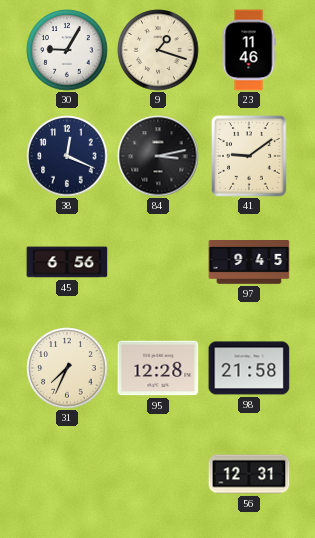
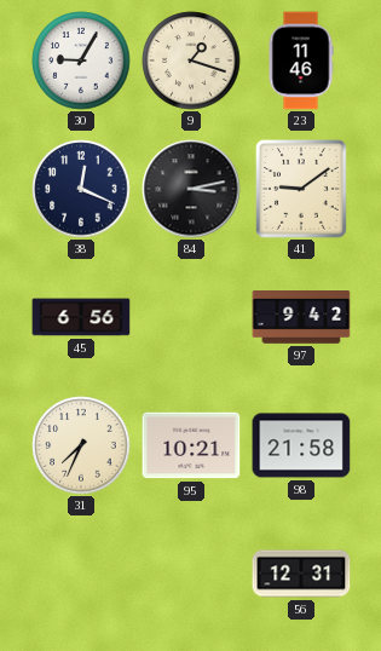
97: 9:45 -> 9:42 (301, 317)
95: 12:28 -> 10:21 (191, 445)
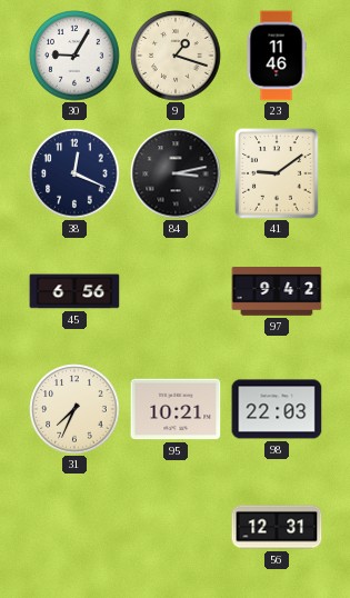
98: 21:58 -> 22:03 (277, 409)
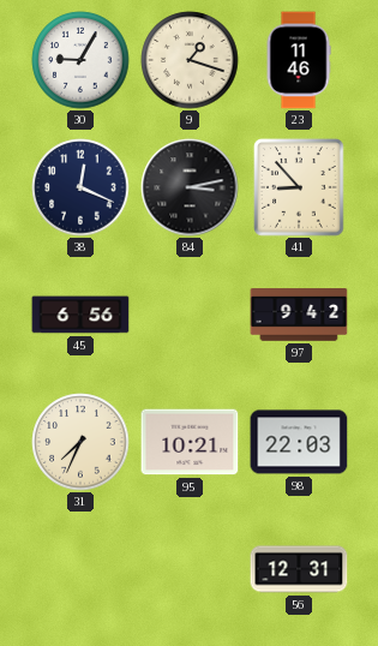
41: 9:09 -> 8:53 (299, 187)
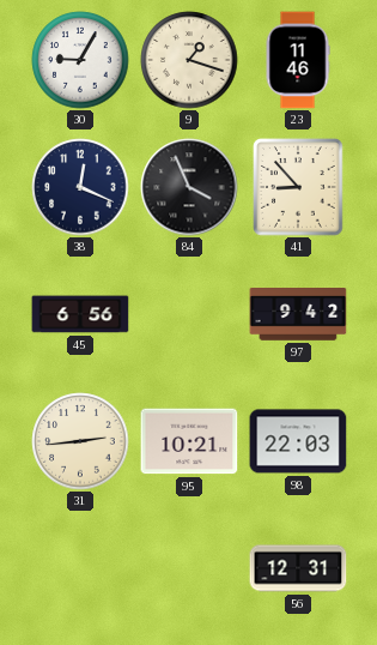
84: 3:13 -> 3:56 (189, 187)
31: 7:34 -> 2:44 (80, 441)
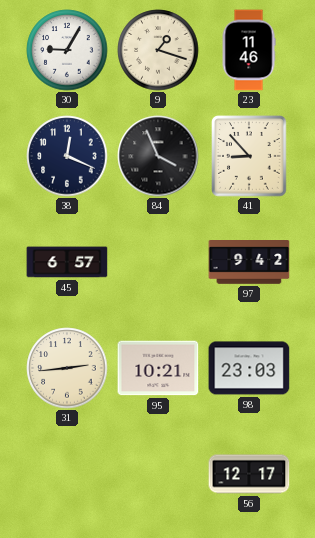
45: 6:56 -> 6:57 (67, 262)
98: 22:03 -> 23:03 (249, 368)
56: 12:31 -> 12:17 (249, 474)
